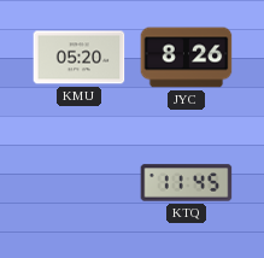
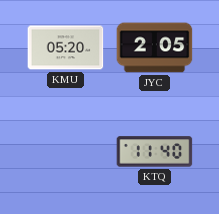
JYC: 8:26 -> 2:05 (155, 48)
KTQ: 11:45 -> 11:40 (155, 152)
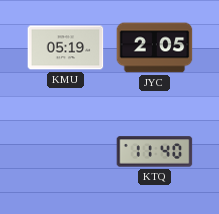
KMU: 05:20 -> 05:19 (66, 48)
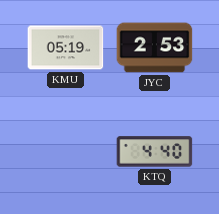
JYC: 2:05 -> 2:53 (155, 48)
KTQ: 11:40 -> 4:40 (155, 152)
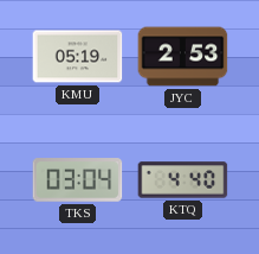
TKS: none -> 03:04 (78, 180)
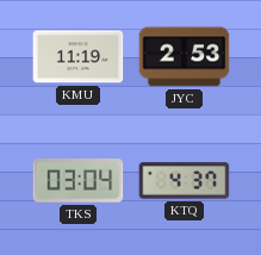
KMU: 05:19 -> 11:19 (79, 57)
KTQ: 4:40 -> 4:37 (185, 181)
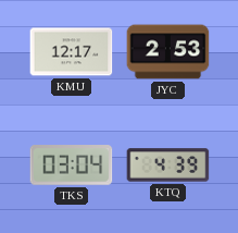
KMU: 11:19 -> 12:17 (72, 52)
KTQ: 4:37 -> 4:39 (168, 165)
